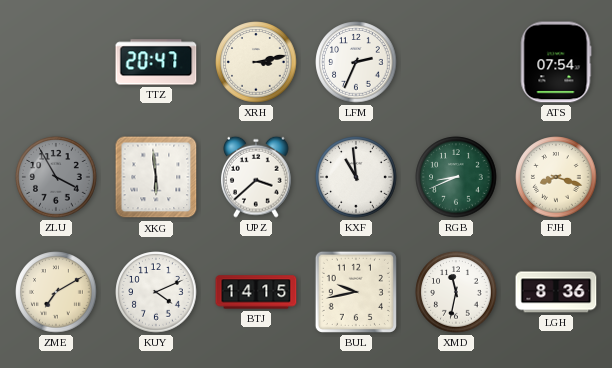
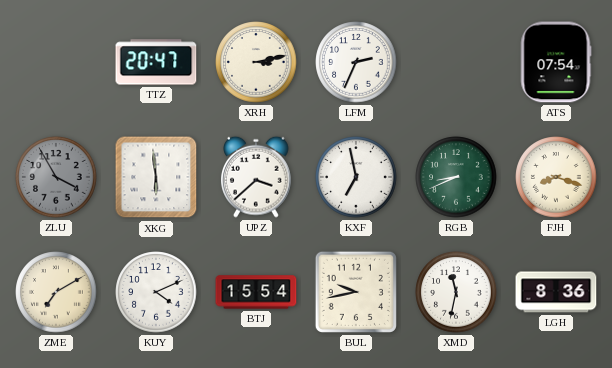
KXF: 10:59 -> 6:58 (356, 177)
BTJ: 14:15 -> 15:54 (256, 292)
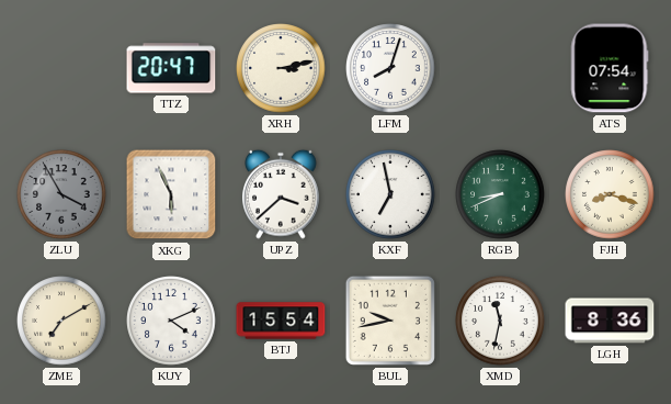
LFM: 2:34 -> 8:03 (390, 68)
XKG: 5:59 -> 5:56 (171, 194)
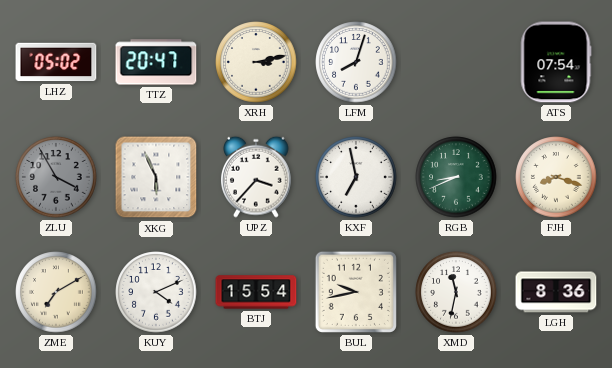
LHZ: none -> 05:02 (56, 62)
UPZ: 3:38 -> 3:37 (257, 177)
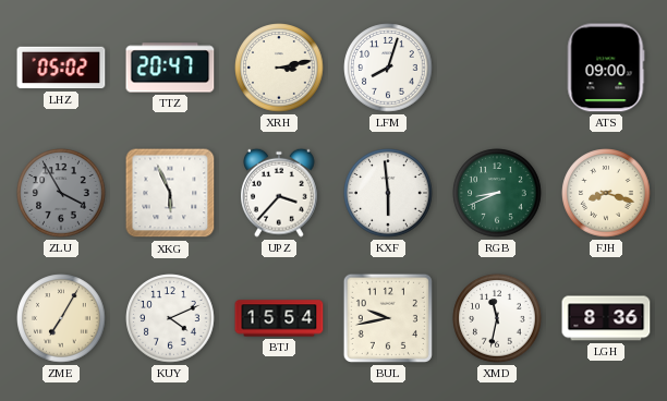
ATS: 07:54 -> 09:00 (606, 68)
KXF: 6:58 -> 5:59 (388, 193)
ZME: 7:10 -> 7:05 (61, 318)
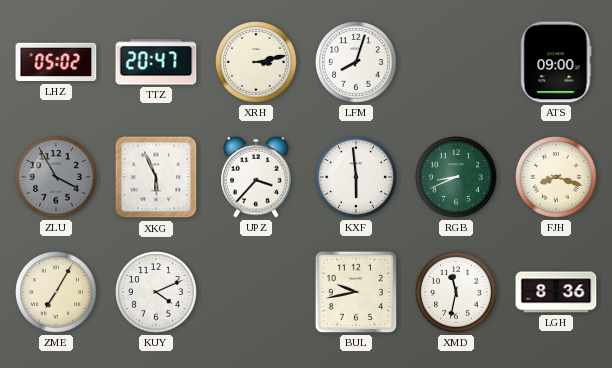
BTJ: 15:54 -> none (279, 318)
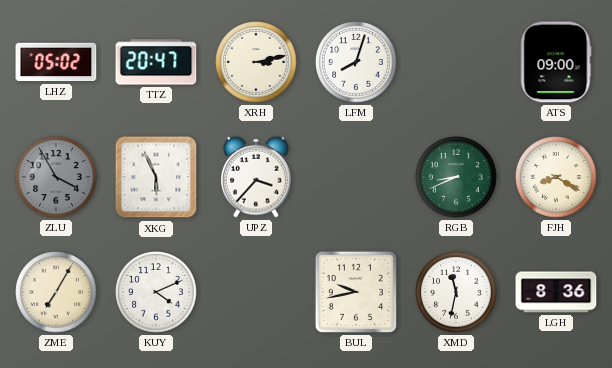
KXF: 5:59 -> none (356, 177)
FJH: 8:18 -> 8:20 (556, 177)
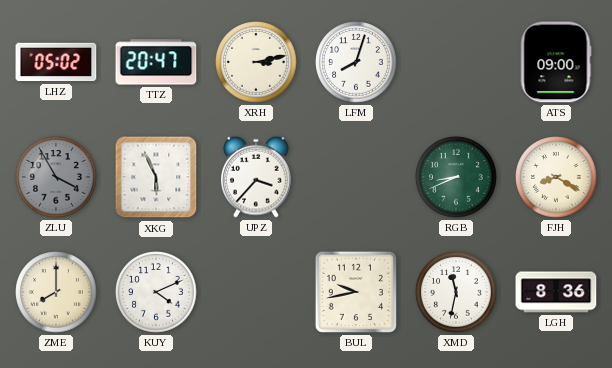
ZME: 7:05 -> 8:00 (56, 292)
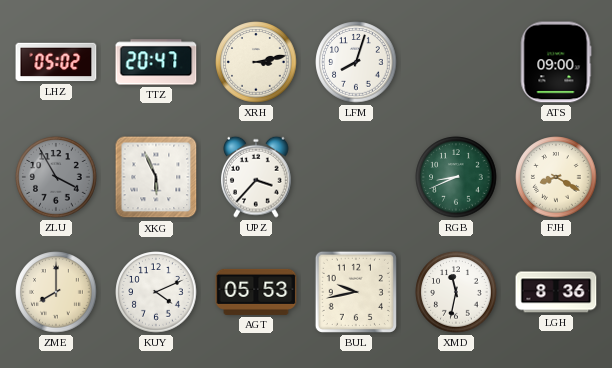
AGT: none -> 05:53 (256, 292)
